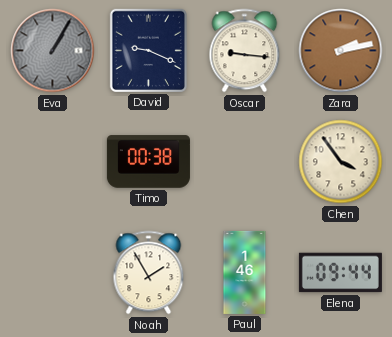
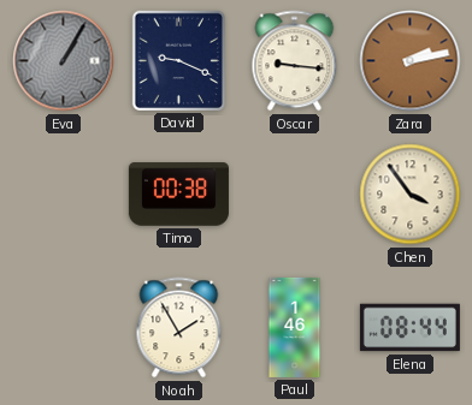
Elena: 09:44 -> 08:44 (409, 328)
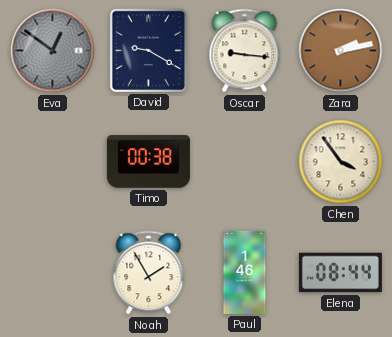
Eva: 1:05 -> 12:51 (53, 51)
David: 9:19 -> 9:20 (148, 50)
